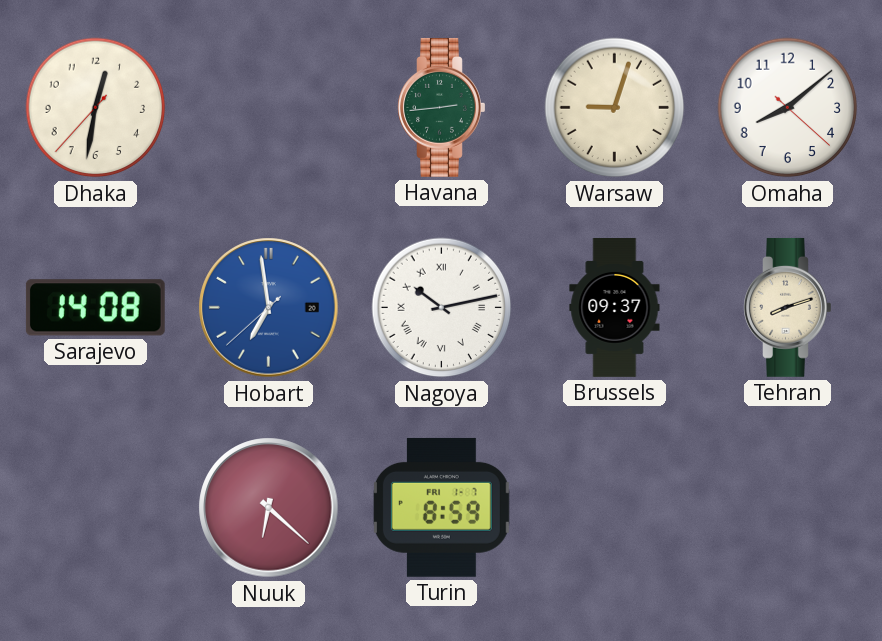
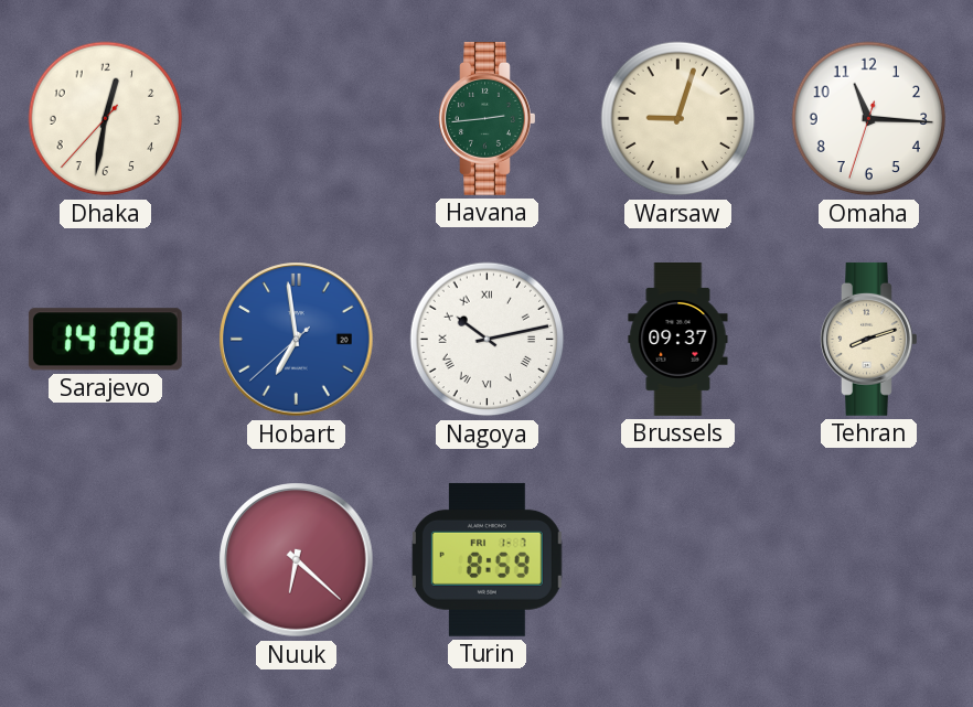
Omaha: 8:08 -> 11:15 (869, 119)
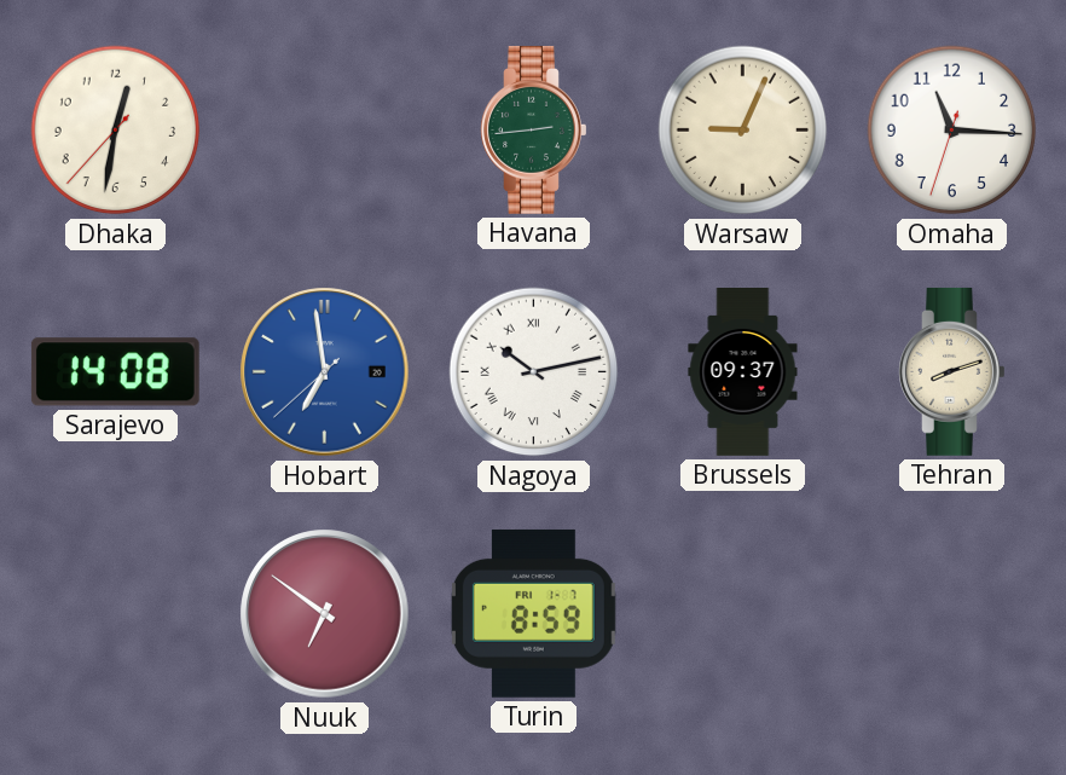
Warsaw: 9:03 -> 9:04 (743, 131)
Nuuk: 6:22 -> 6:51 (325, 614)
